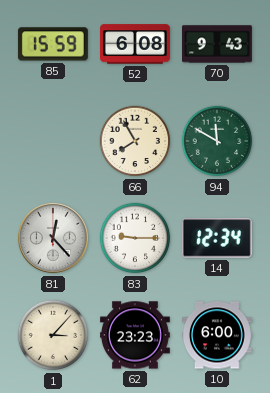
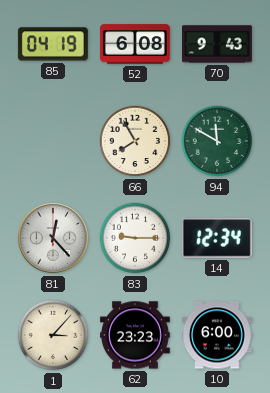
85: 15:59 -> 04:19 (53, 44)
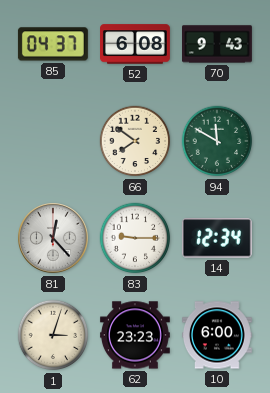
85: 04:19 -> 04:37 (53, 44)
66: 7:55 -> 7:51 (135, 141)
1: 3:07 -> 3:03 (53, 335)
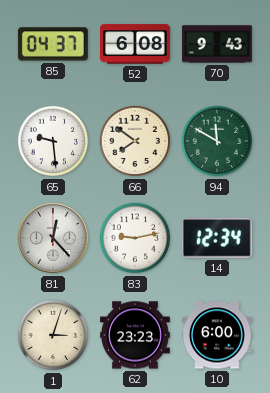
65: none -> 9:29 (53, 141)
83: 9:15 -> 9:13 (135, 238)
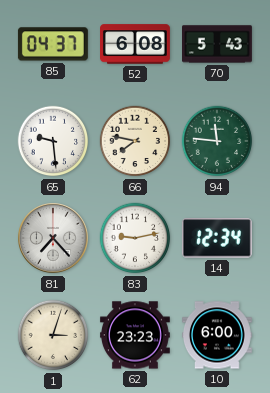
70: 9:43 -> 5:43 (218, 44)
66: 7:51 -> 7:47 (135, 141)
94: 11:50 -> 11:46 (217, 141)
81: 12:23 -> 7:23 (53, 238)
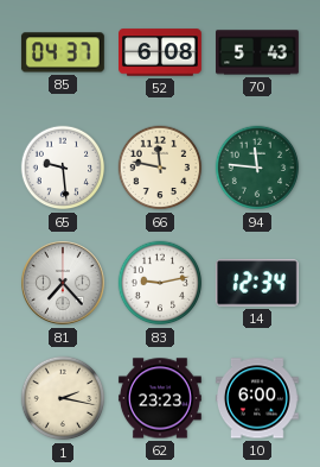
66: 7:47 -> 11:47 (160, 168)
1: 3:03 -> 2:17 (63, 398)
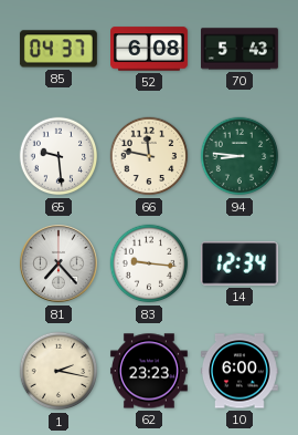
94: 11:46 -> 8:46 (240, 156)
83: 9:13 -> 9:16 (149, 263)
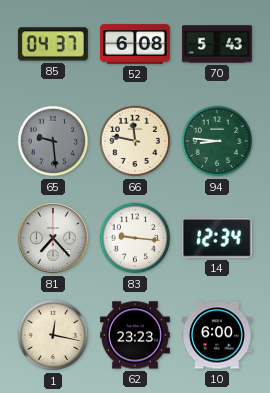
65 dial: white -> grey (53, 141)
1: 2:17 -> 12:17 (53, 335)
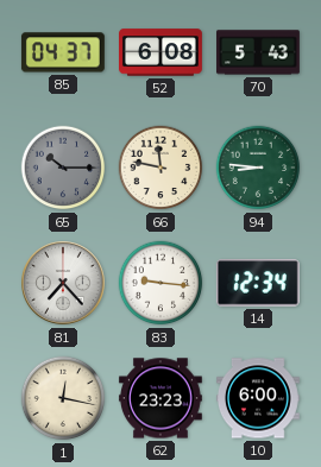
65: 9:29 -> 10:15 (63, 168)
